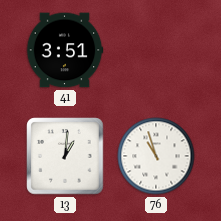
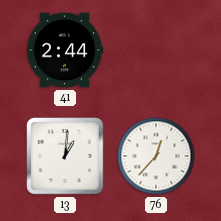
41: 3:51 -> 2:44 (65, 50)
76: 10:57 -> 12:37 (156, 156)
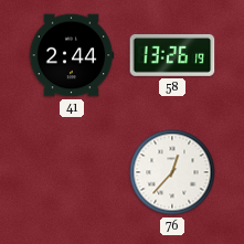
58: none -> 13:26 (172, 55)
13: 1:01 -> none (65, 156)
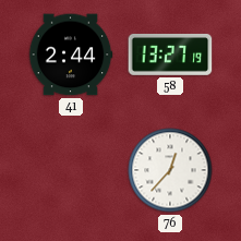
58: 13:26 -> 13:27 (170, 55)
